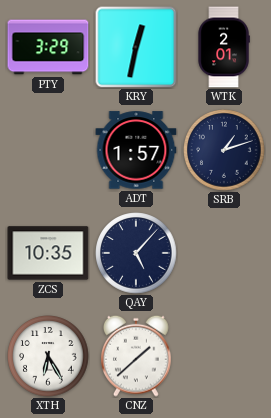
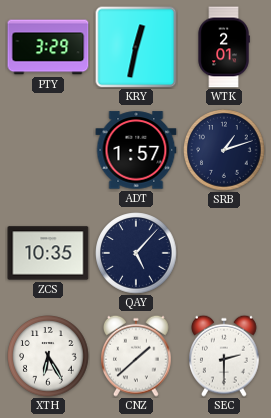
SEC: none -> 2:30 (225, 356)
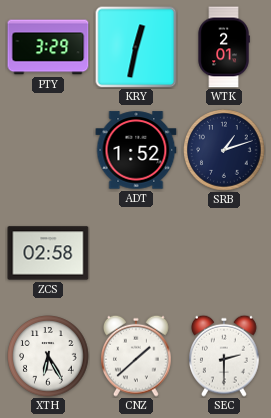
ADT: 1:57 -> 1:52 (136, 150)
ZCS: 10:35 -> 02:58 (48, 253)
QAY: 5:07 -> none (136, 253)
